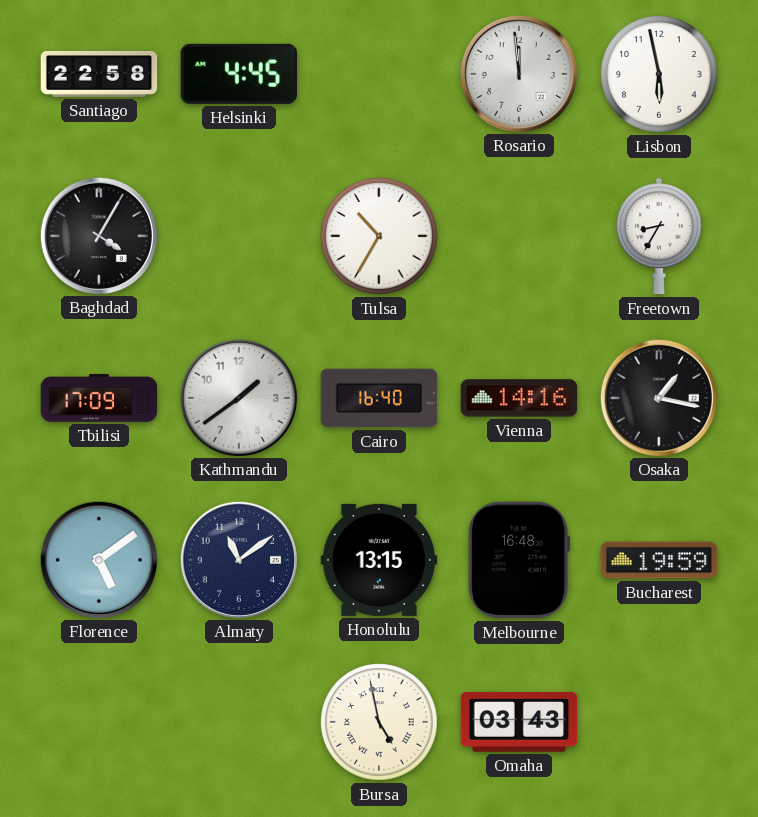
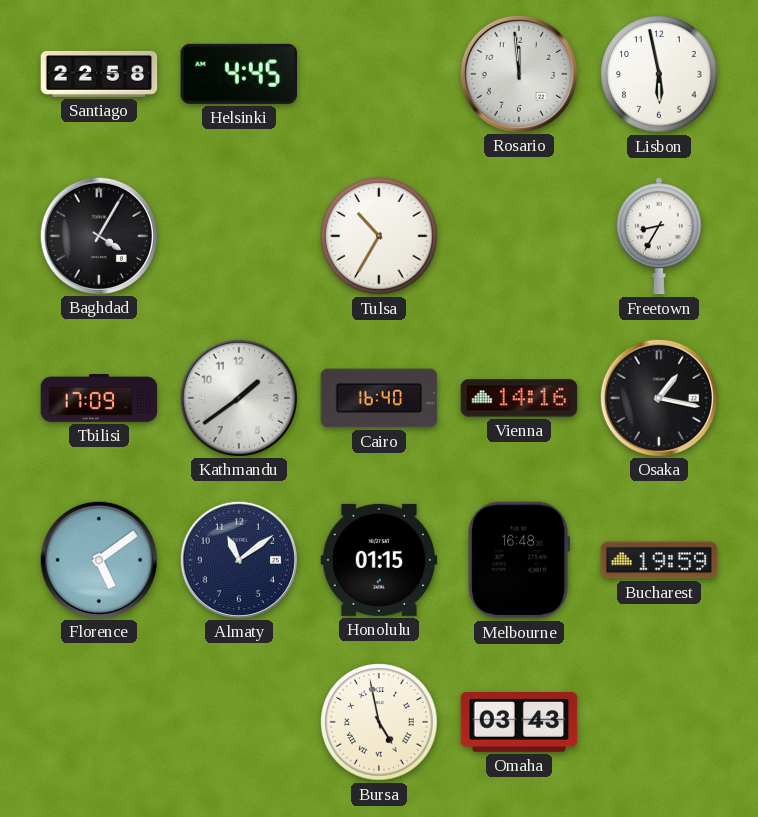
Honolulu: 13:15 -> 01:15 (379, 560)
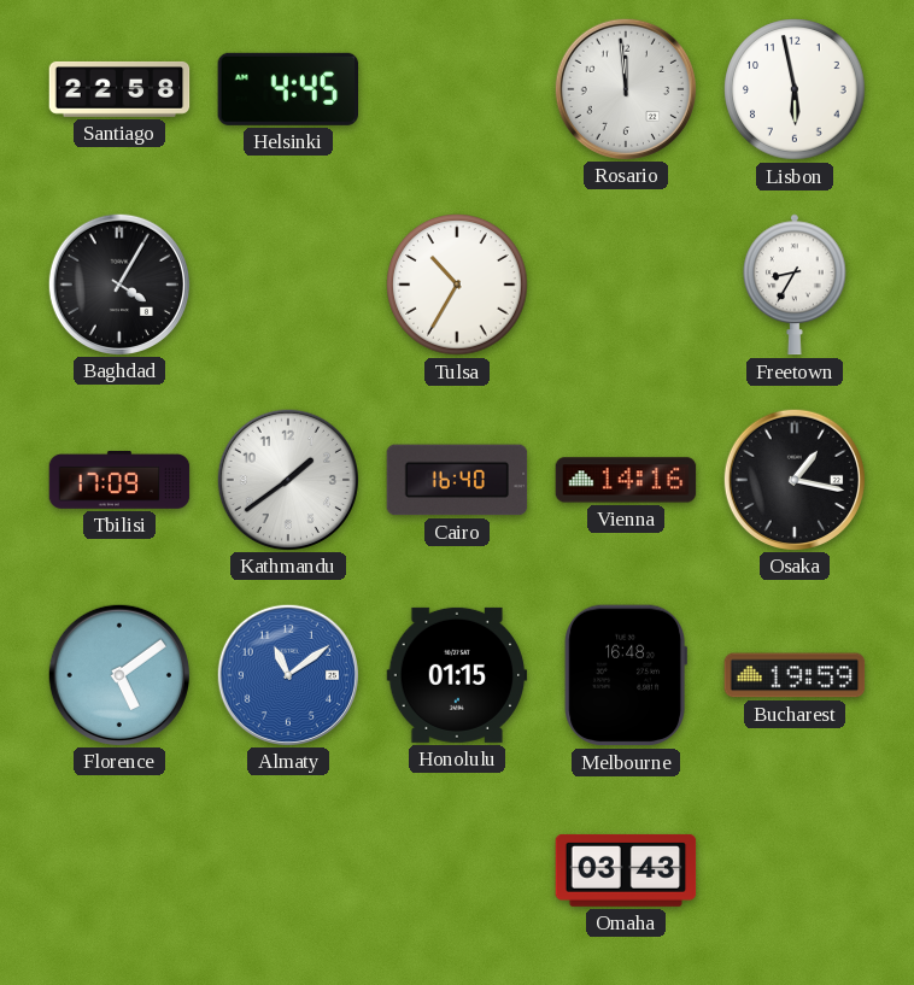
Almaty dial: navy -> blue (287, 674)
Bursa: 4:58 -> none (379, 722)
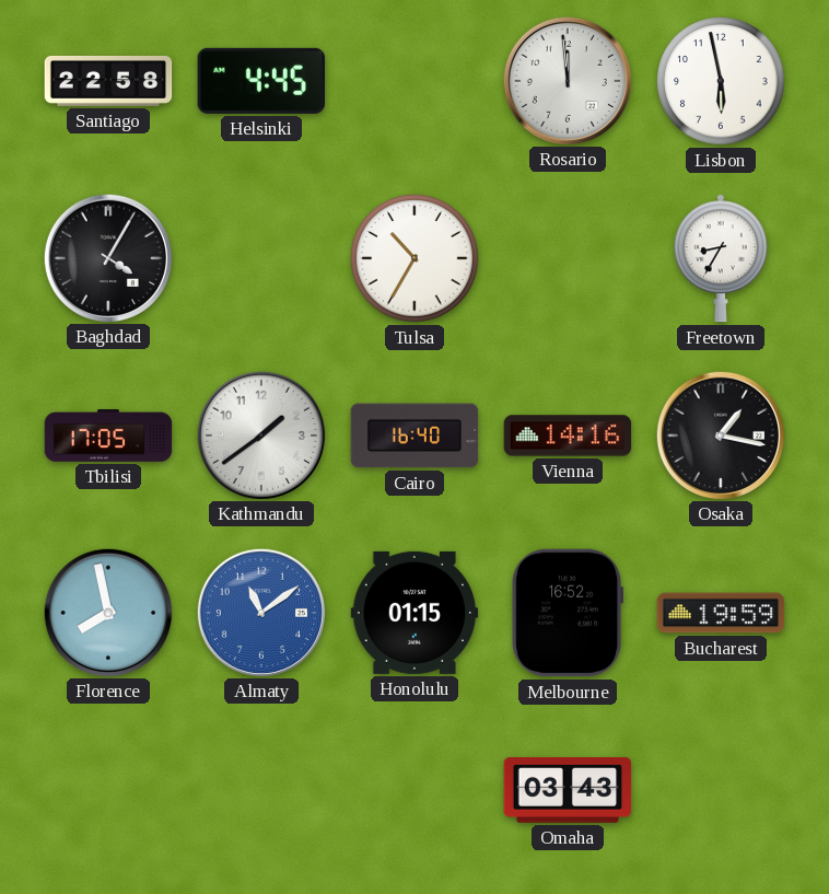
Tbilisi: 17:09 -> 17:05 (108, 436)
Florence: 5:09 -> 7:58 (107, 612)
Melbourne: 16:48 -> 16:52 (567, 613)
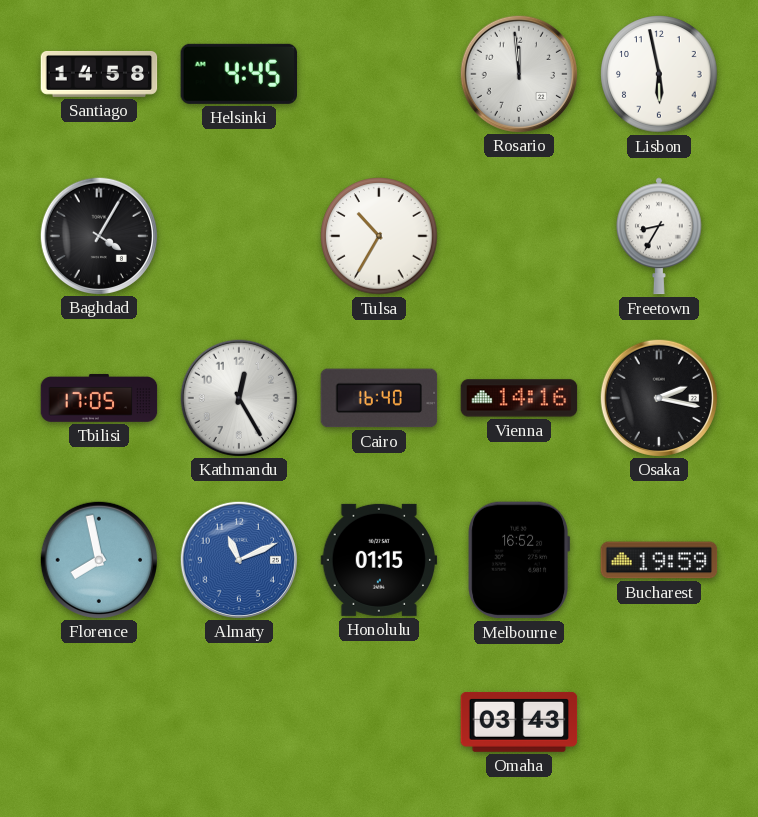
Santiago: 22:58 -> 14:58 (99, 74)
Kathmandu: 1:39 -> 12:25 (238, 397)
Osaka: 1:17 -> 2:17 (658, 397)
Almaty: 11:09 -> 11:11 (238, 559)
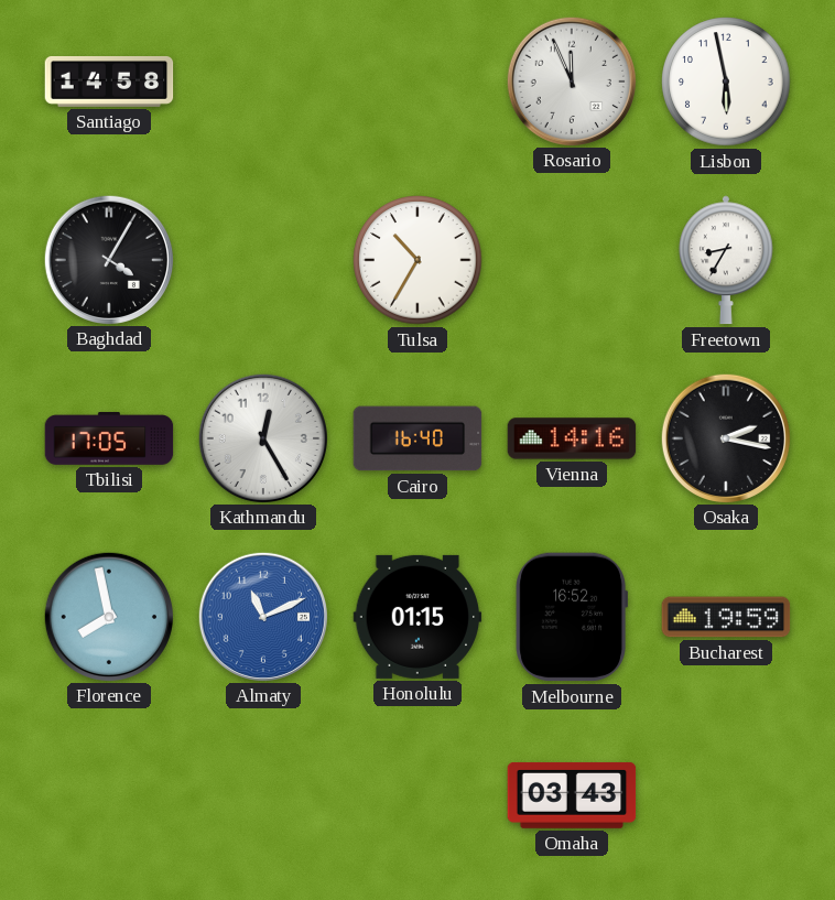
Helsinki: 4:45 -> none (238, 74)
Rosario: 11:59 -> 11:56 (571, 80)
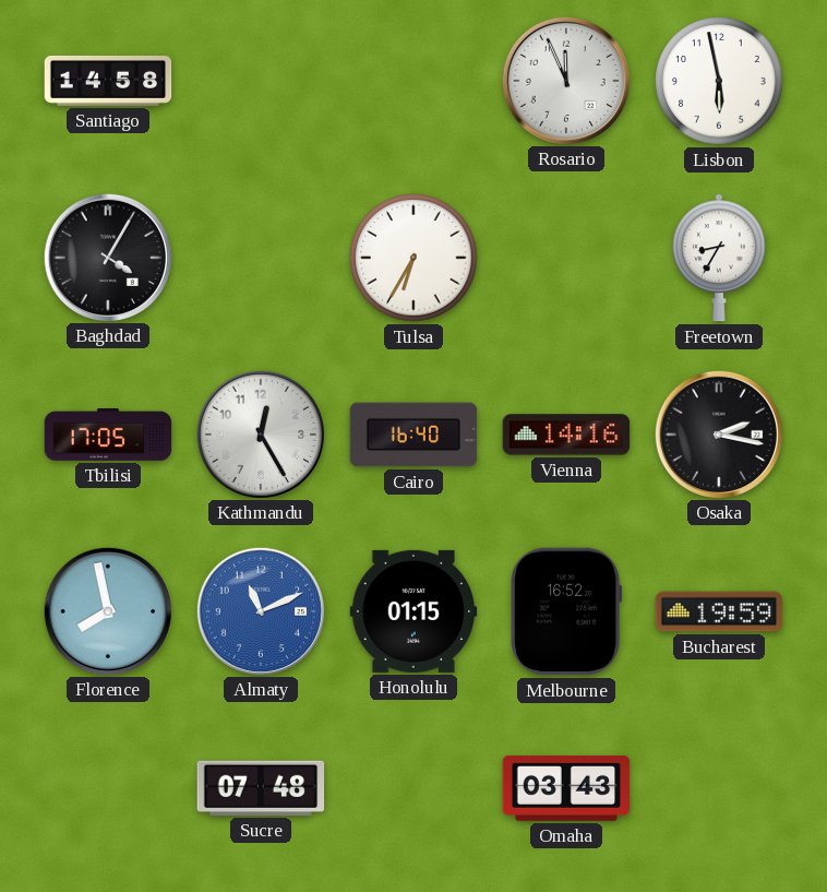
Tulsa: 10:35 -> 6:35 (413, 258)
Sucre: none -> 07:48 (261, 788)
